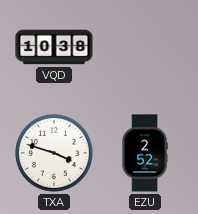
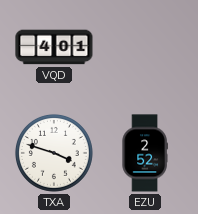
VQD: 10:38 -> 4:01 (54, 47)
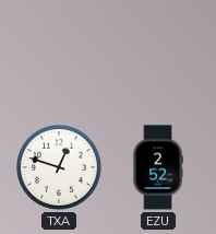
VQD: 4:01 -> none (54, 47)
TXA: 3:48 -> 12:48 (59, 167)
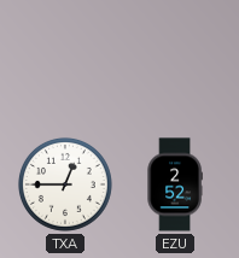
TXA: 12:48 -> 12:45 (65, 184)
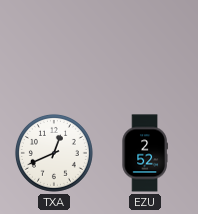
TXA: 12:45 -> 12:41 (54, 153)
